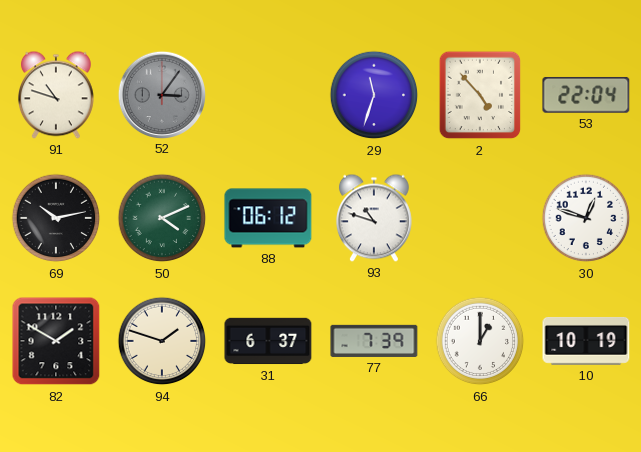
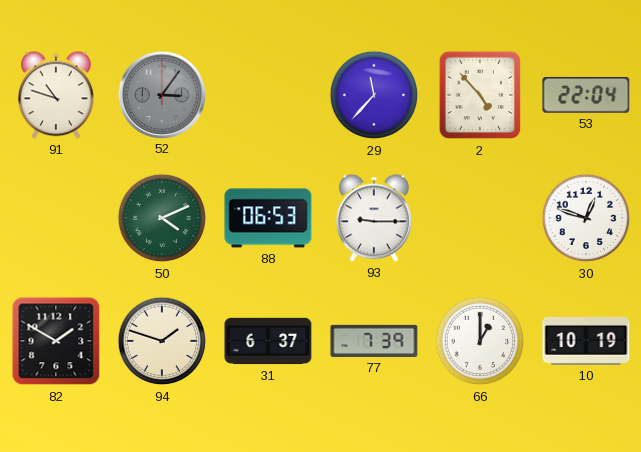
29: 11:33 -> 11:37 (374, 95)
69: 10:13 -> none (56, 218)
88: 06:12 -> 06:53 (268, 218)
93: 10:48 -> 9:15 (374, 218)
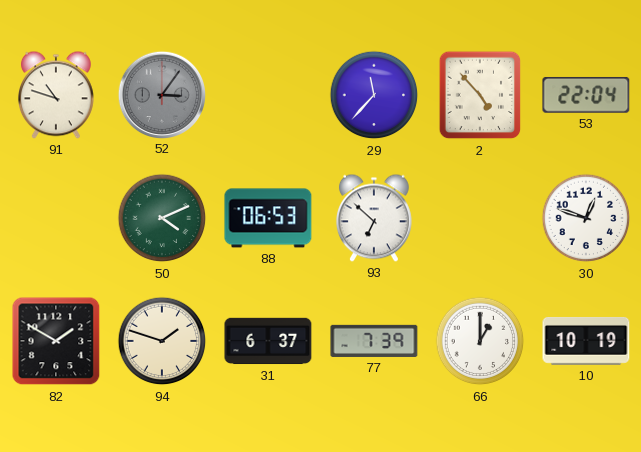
93: 9:15 -> 6:52 (374, 218)
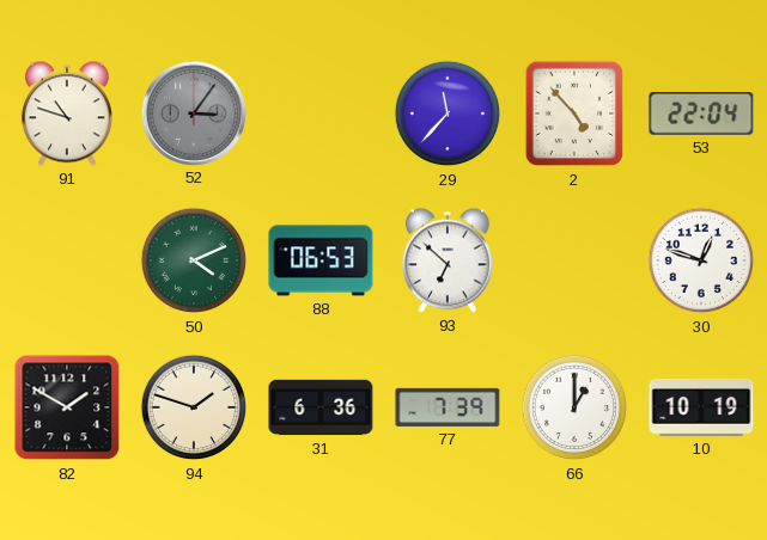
31: 6:37 -> 6:36 (321, 407)
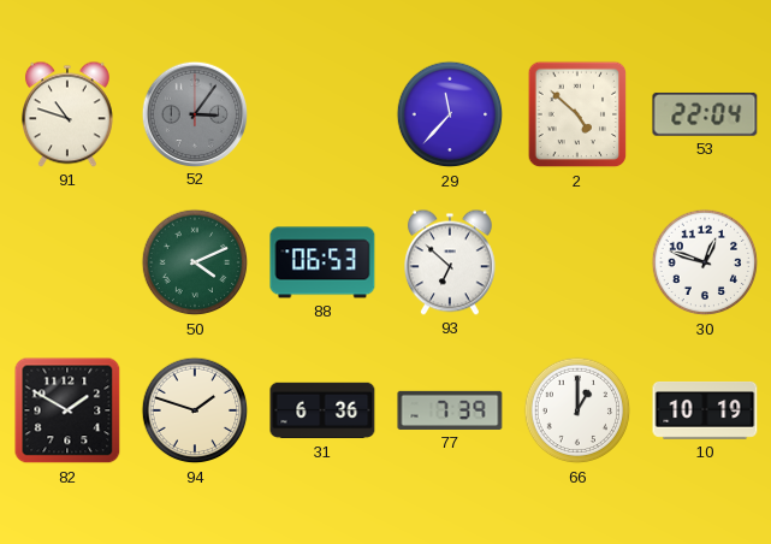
2: 4:53 -> 4:52 (577, 114)
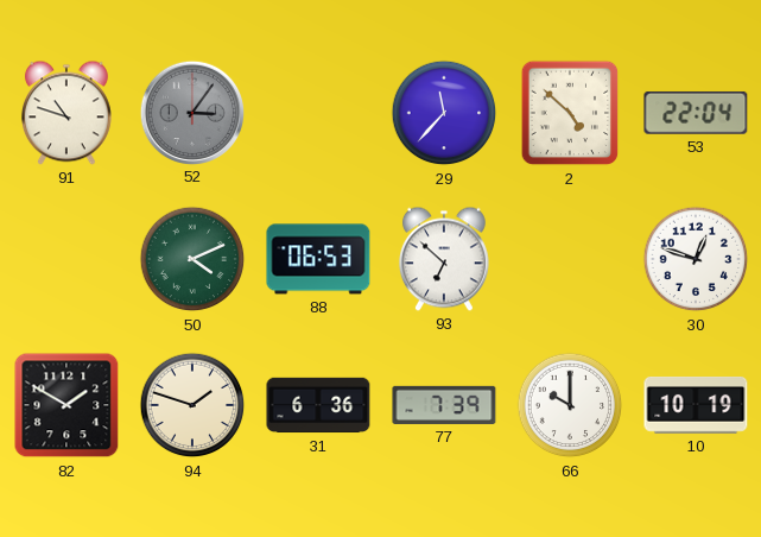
66: 1:00 -> 10:00 (570, 405)
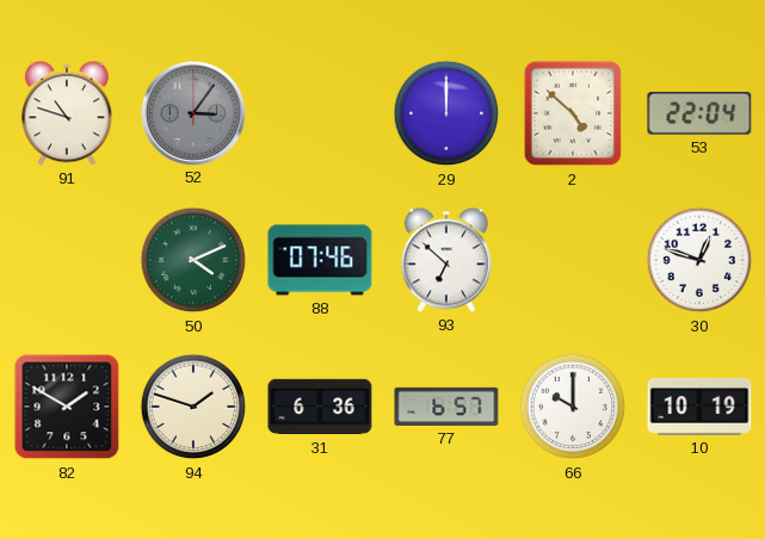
29: 11:37 -> 12:00 (446, 113)
88: 06:53 -> 07:46 (320, 260)
77: 7:39 -> 6:57 (446, 407)
